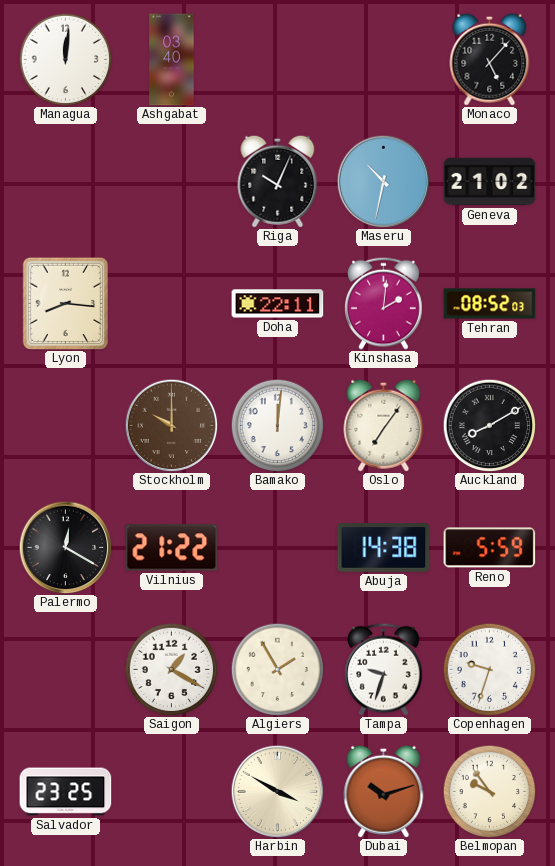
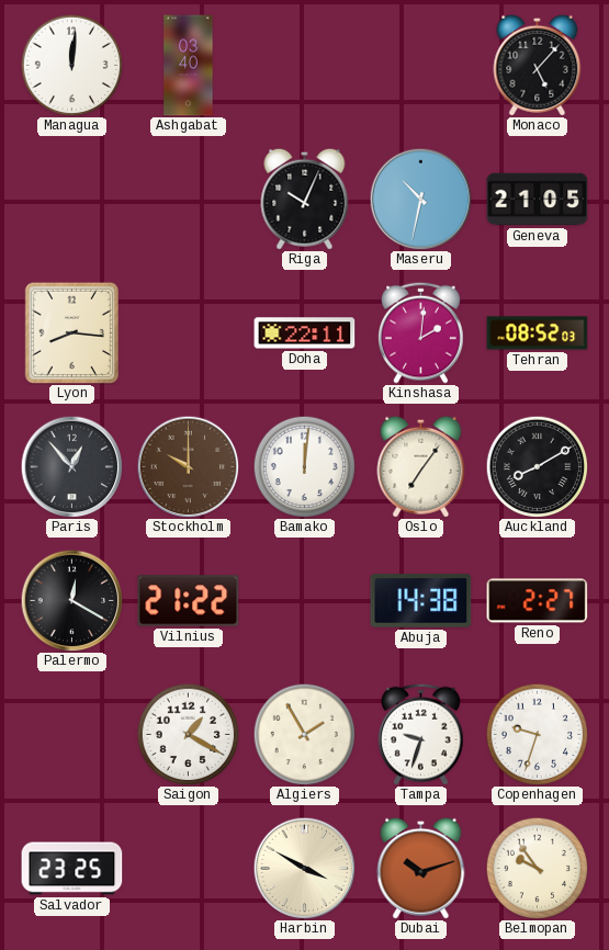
Geneva: 21:02 -> 21:05 (538, 200)
Paris: none -> 12:53 (71, 466)
Reno: 5:59 -> 2:27 (538, 601)
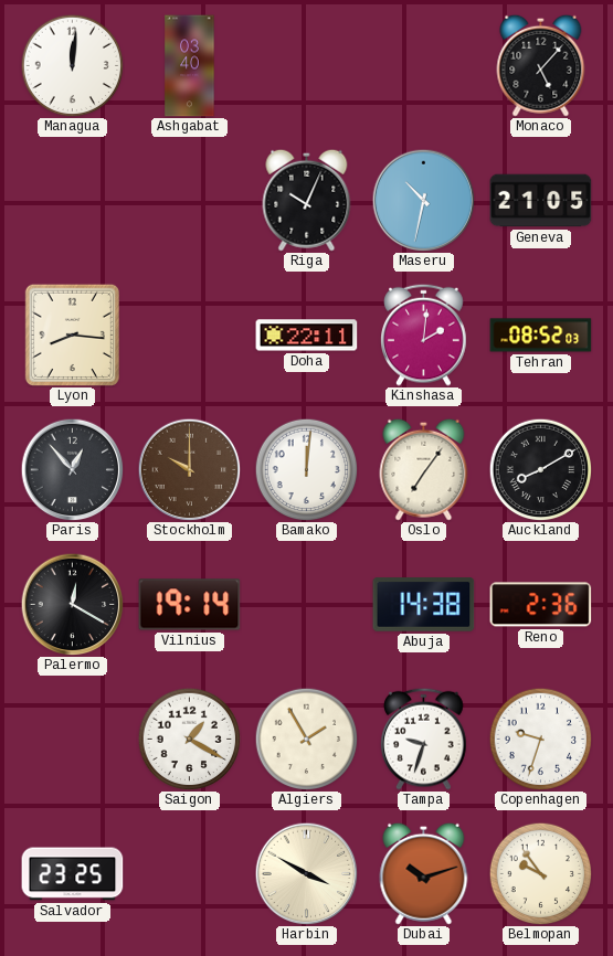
Vilnius: 21:22 -> 19:14 (190, 605)
Reno: 2:27 -> 2:36 (541, 605)
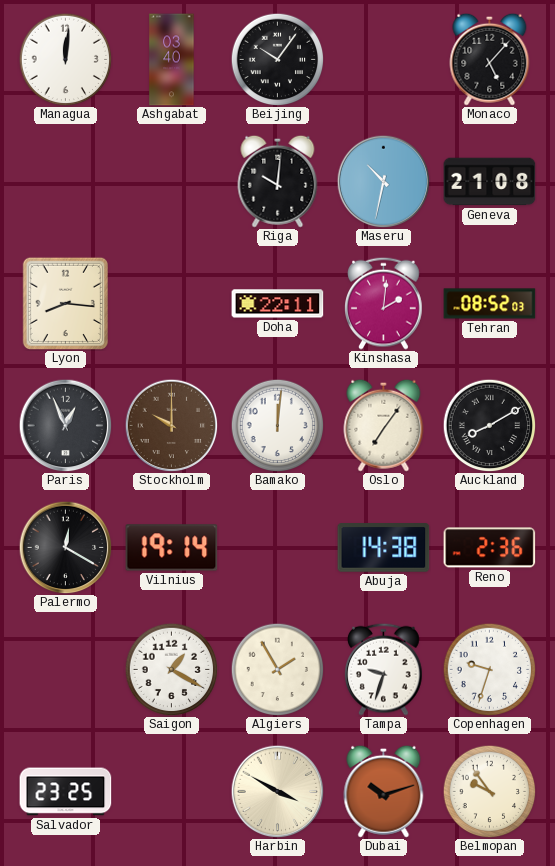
Beijing: none -> 10:06 (277, 59)
Riga: 10:04 -> 10:01 (278, 181)
Geneva: 21:05 -> 21:08 (490, 182)
Paris: 12:53 -> 12:56 (65, 425)
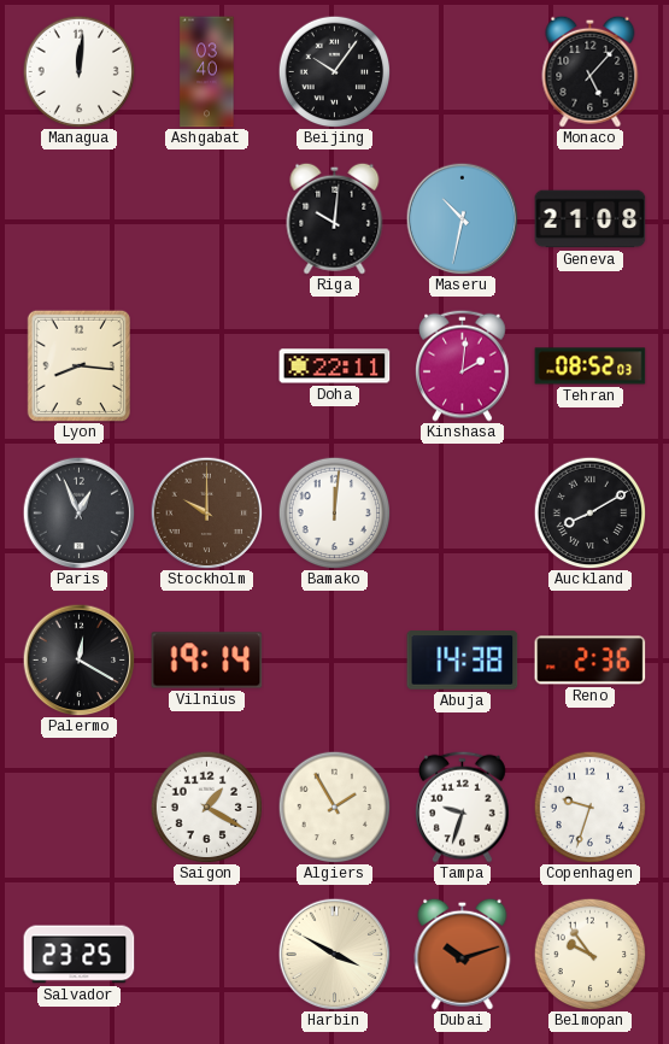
Oslo: 7:06 -> none (384, 425)
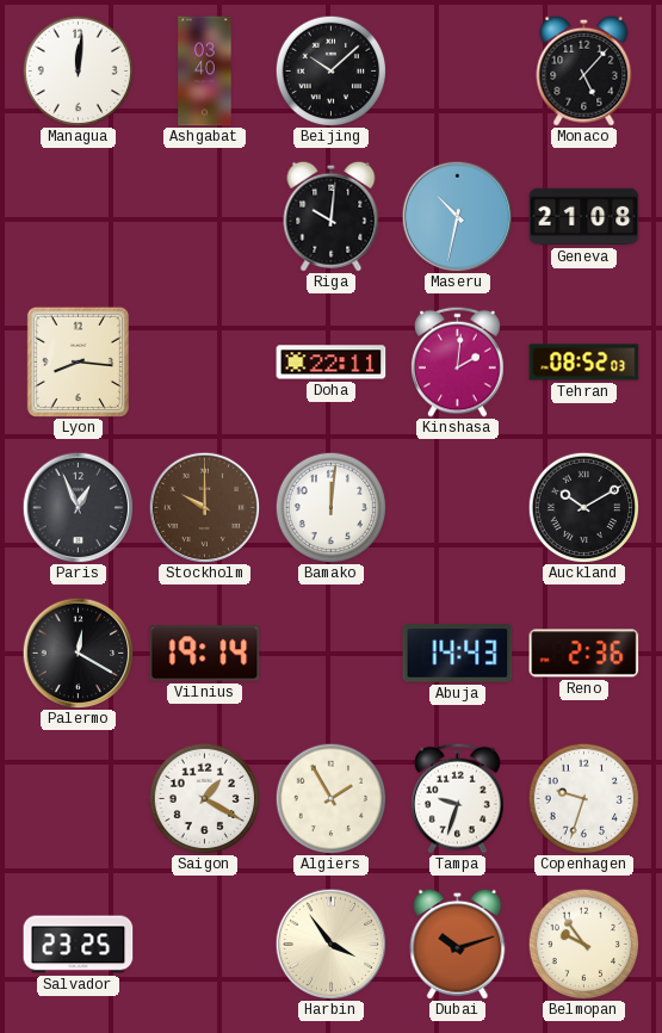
Beijing: 10:06 -> 10:08 (330, 70)
Auckland: 8:10 -> 10:10 (583, 507)
Abuja: 14:38 -> 14:43 (458, 654)
Harbin: 3:50 -> 3:54 (330, 944)
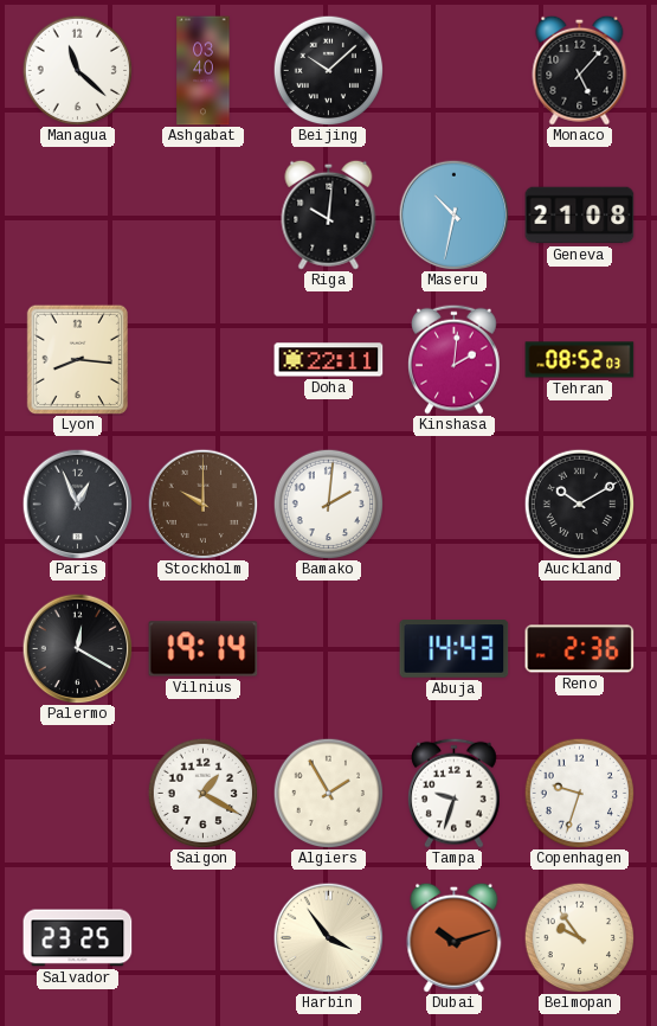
Managua: 12:01 -> 11:22 (77, 70)
Bamako: 12:01 -> 2:01 (328, 504)
